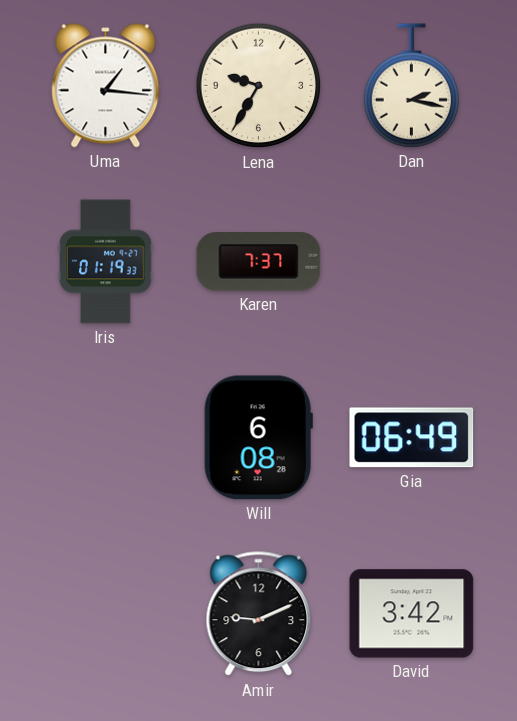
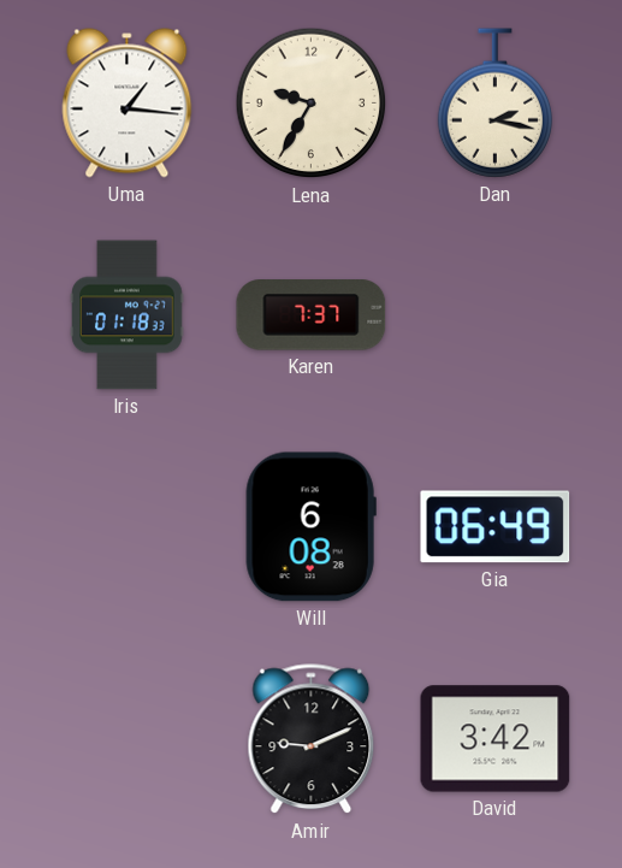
Iris: 01:19 -> 01:18 (128, 315)
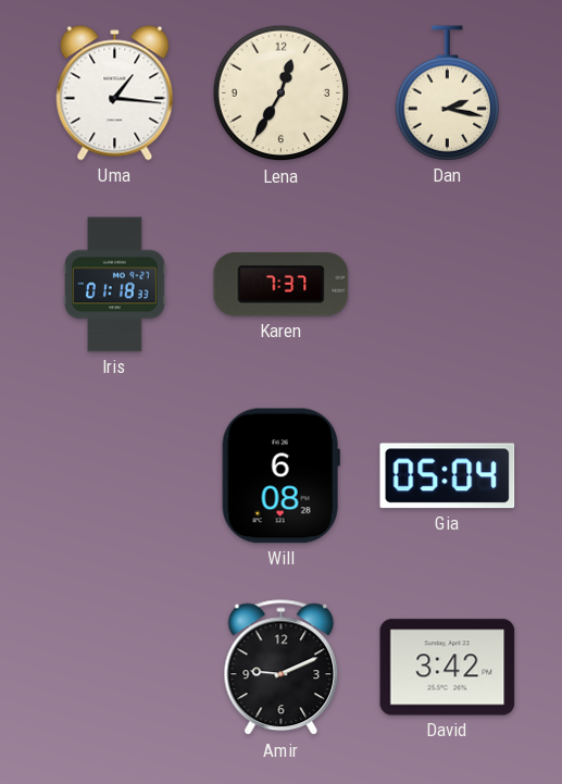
Lena: 9:35 -> 12:35 (282, 94)
Gia: 06:49 -> 05:04 (448, 476)
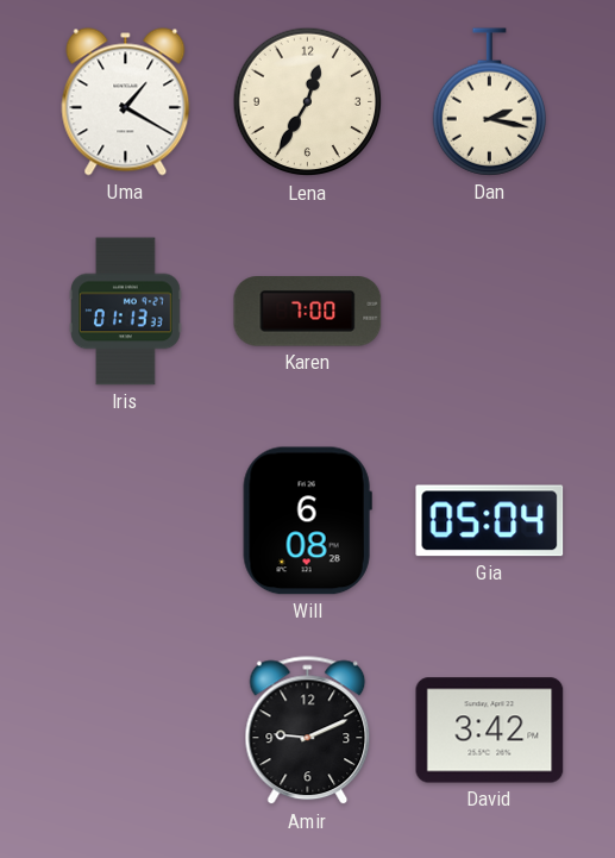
Uma: 1:16 -> 1:20 (126, 102)
Iris: 01:18 -> 01:13 (126, 312)
Karen: 7:37 -> 7:00 (308, 312)
